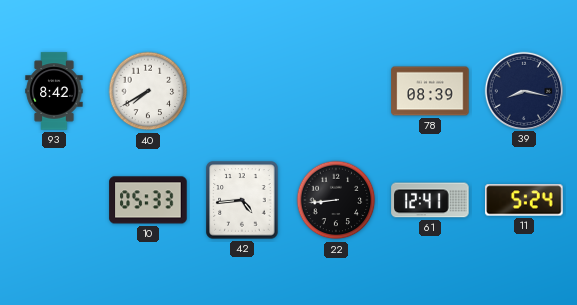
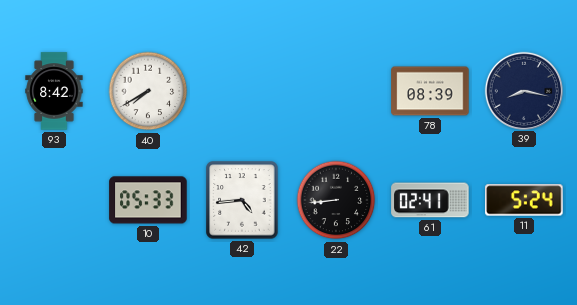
61: 12:41 -> 02:41 (430, 200)
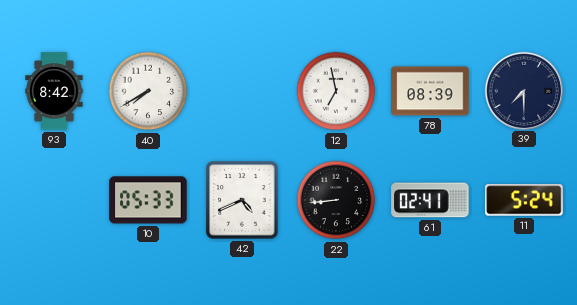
12: none -> 6:58 (336, 91)
39: 8:17 -> 7:30 (523, 90)
42: 4:44 -> 4:41 (242, 200)
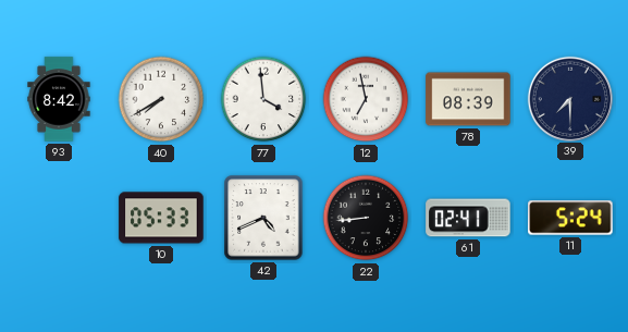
77: none -> 3:59 (263, 99)
